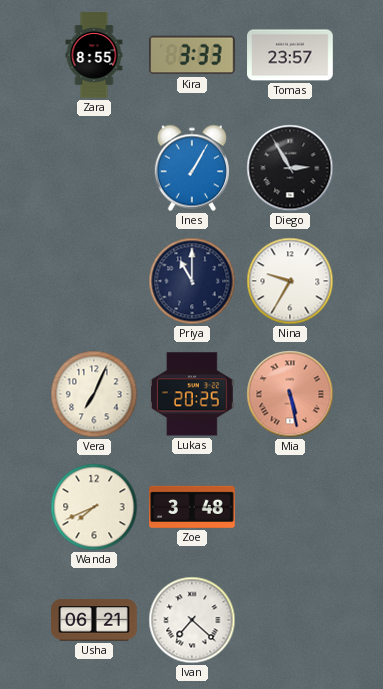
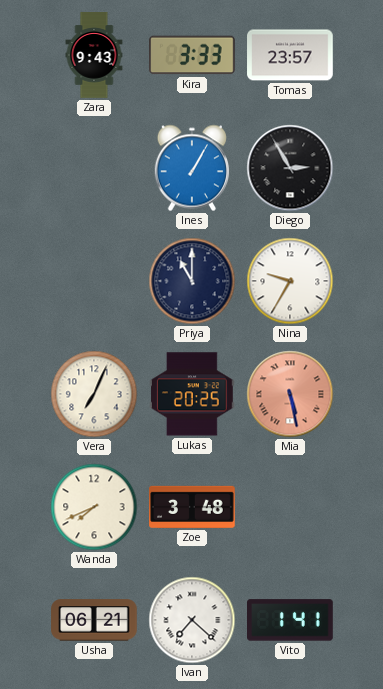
Zara: 8:55 -> 9:43 (94, 55)
Vito: none -> 1:41 (291, 620)
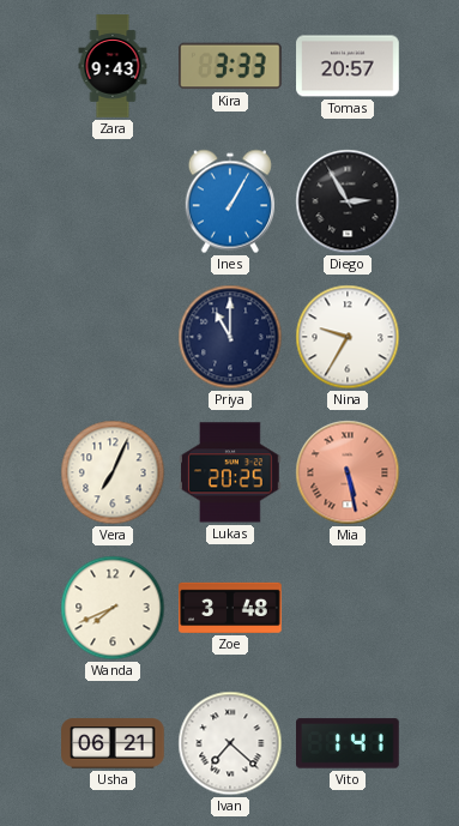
Tomas: 23:57 -> 20:57 (348, 66)
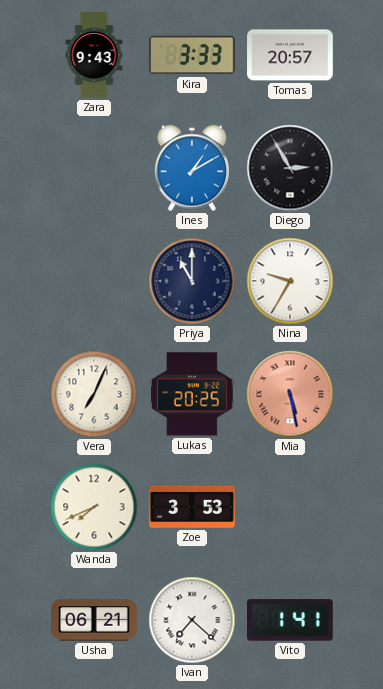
Ines: 1:05 -> 1:10 (191, 168)
Zoe: 3:48 -> 3:53 (192, 507)
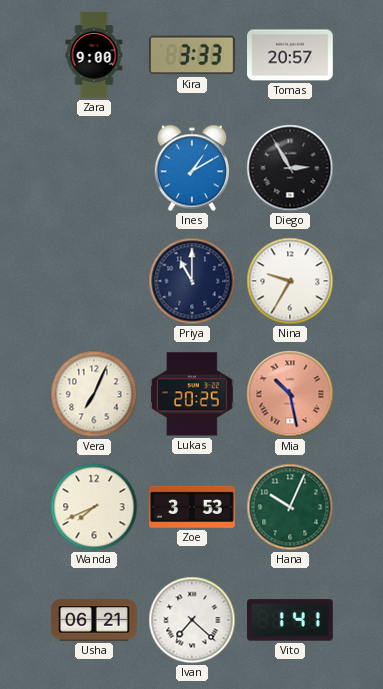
Zara: 9:43 -> 9:00 (94, 55)
Mia: 5:28 -> 10:28 (290, 394)
Hana: none -> 10:04 (290, 507)
